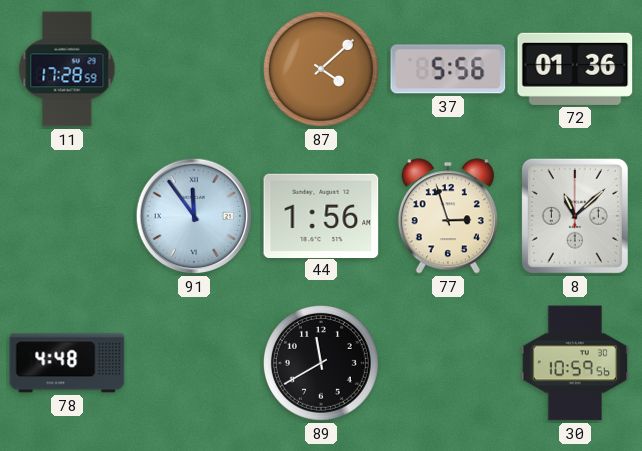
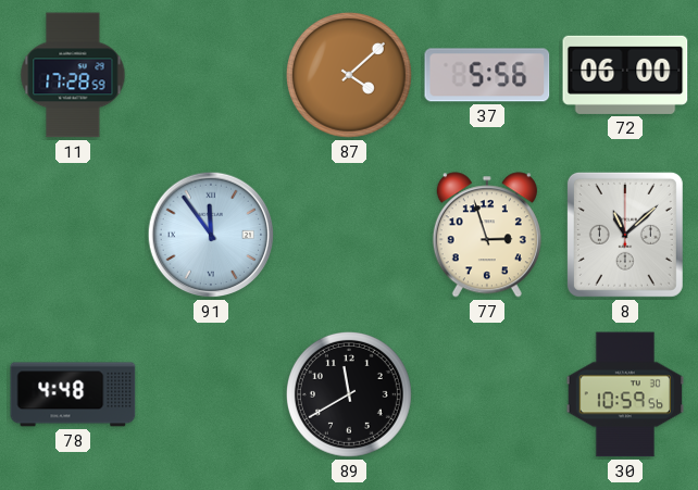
72: 01:36 -> 06:00 (625, 75)
44: 1:56 -> none (321, 215)
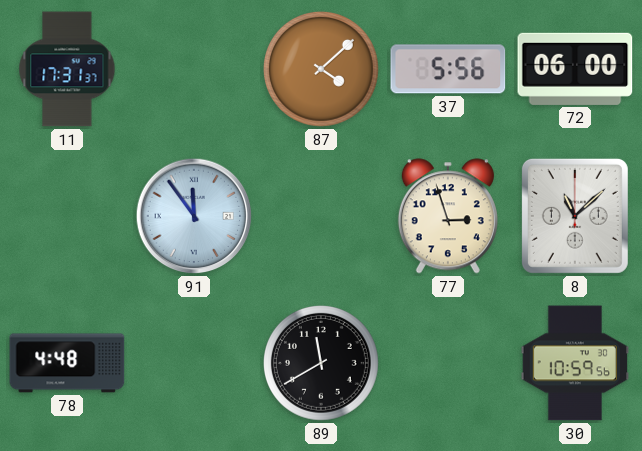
11: 17:28 -> 17:31 (67, 69)
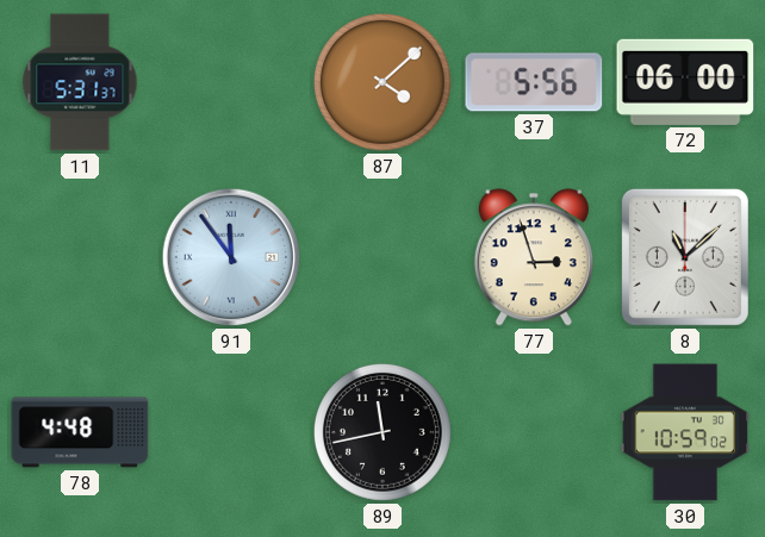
11: 17:31 -> 5:31 (80, 82)
89: 11:40 -> 11:43 (382, 432)
30: 10:59:56 -> 10:59:02 (684, 432)
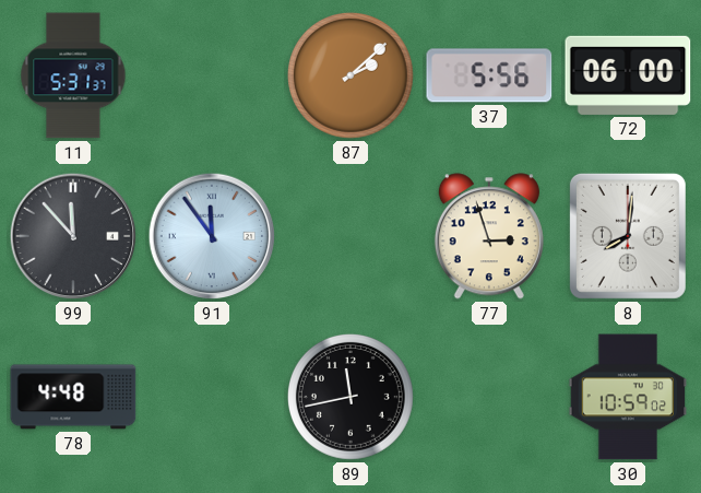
87: 4:08 -> 2:08 (350, 75)
99: none -> 11:53 (73, 236)
8: 11:08 -> 8:01 (628, 236)
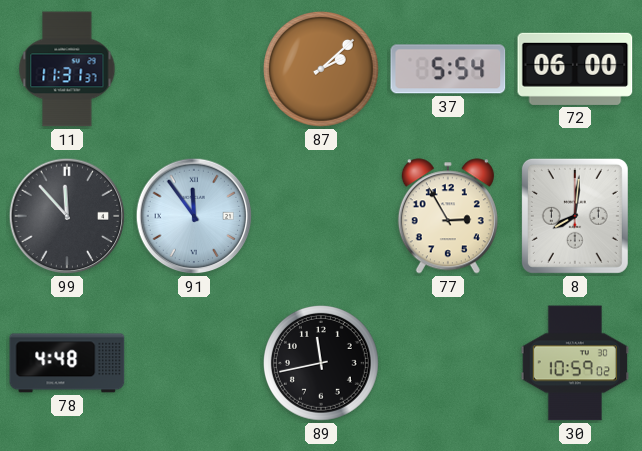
11: 5:31 -> 11:31 (67, 69)
37: 5:56 -> 5:54 (448, 69)
77: 2:57 -> 2:55 (448, 216)
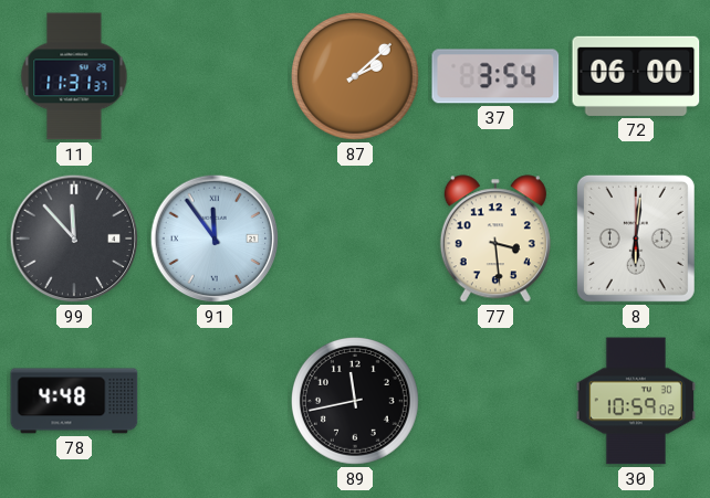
37: 5:54 -> 3:54 (495, 76)
77: 2:55 -> 3:29 (495, 239)
8: 8:01 -> 6:01 (636, 239)
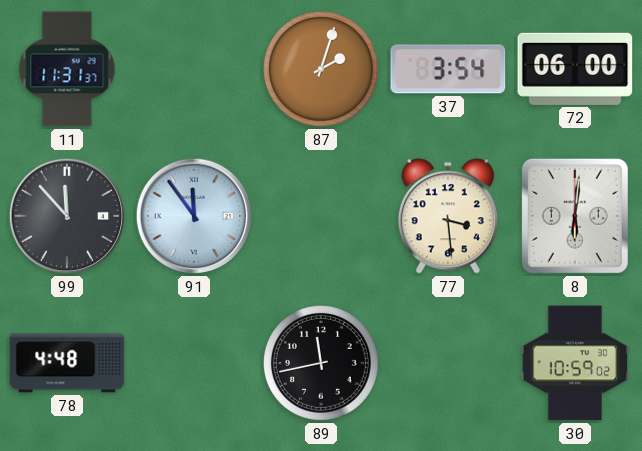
87: 2:08 -> 2:03 (321, 69)
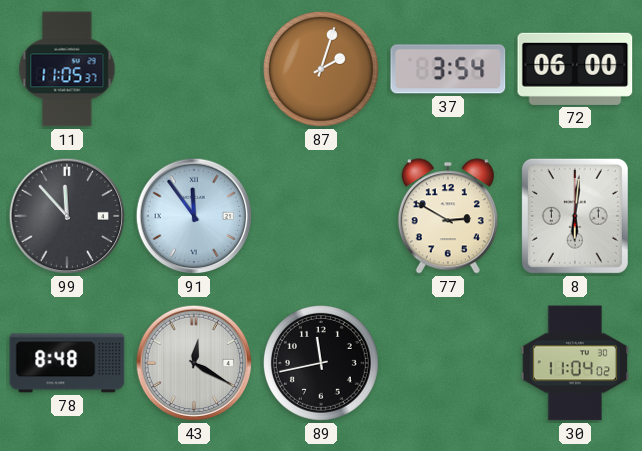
11: 11:31 -> 11:05 (67, 69)
77: 3:29 -> 2:50 (448, 216)
78: 4:48 -> 8:48 (67, 363)
43: none -> 12:20 (194, 363)
30: 10:59 -> 11:04 (574, 363)
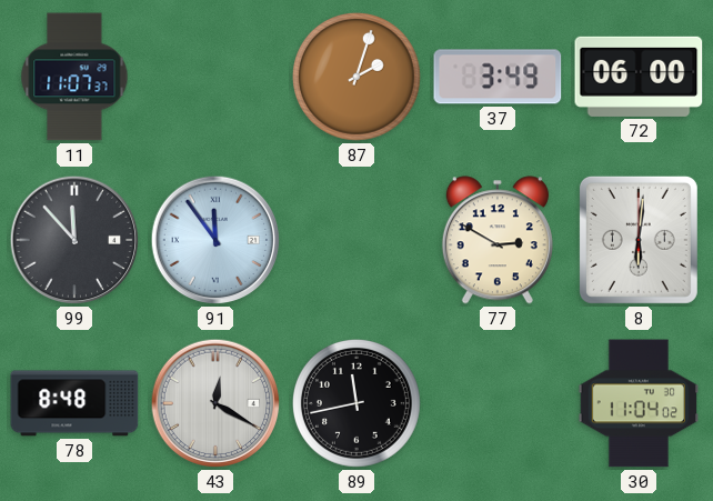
11: 11:05 -> 11:07 (74, 77)
37: 3:54 -> 3:49 (498, 77)
